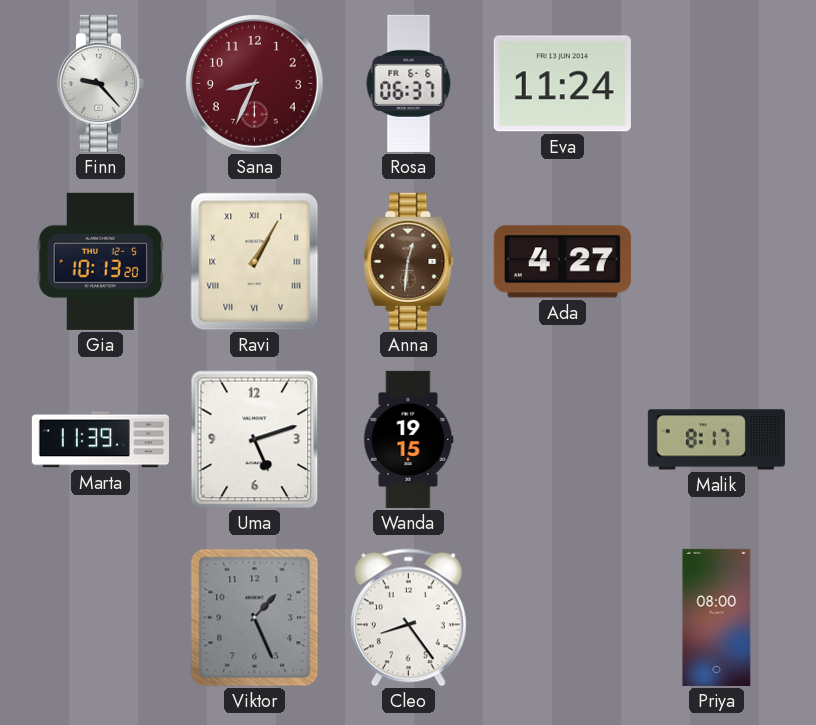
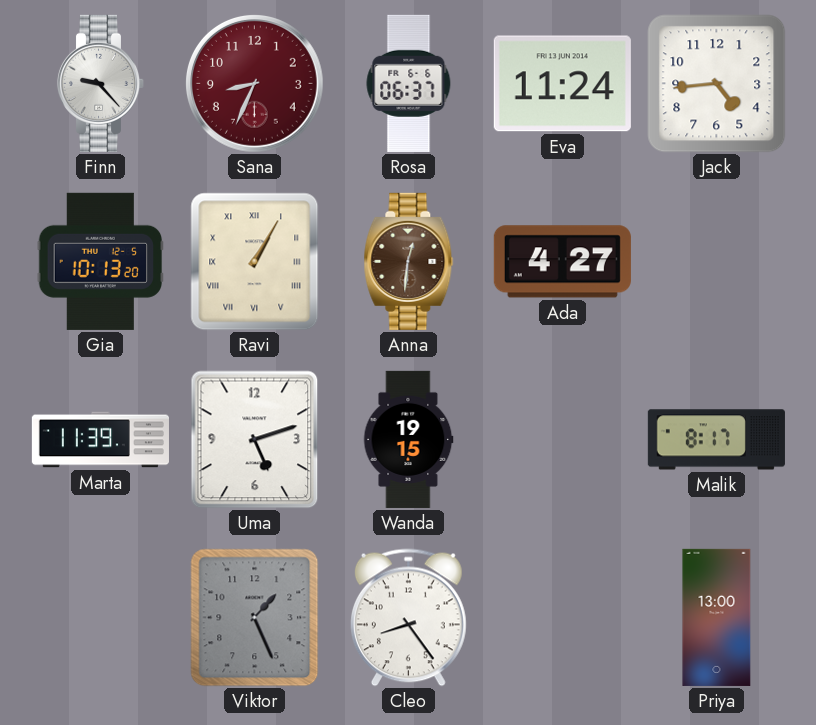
Jack: none -> 4:44 (717, 84)
Priya: 08:00 -> 13:00 (717, 617)
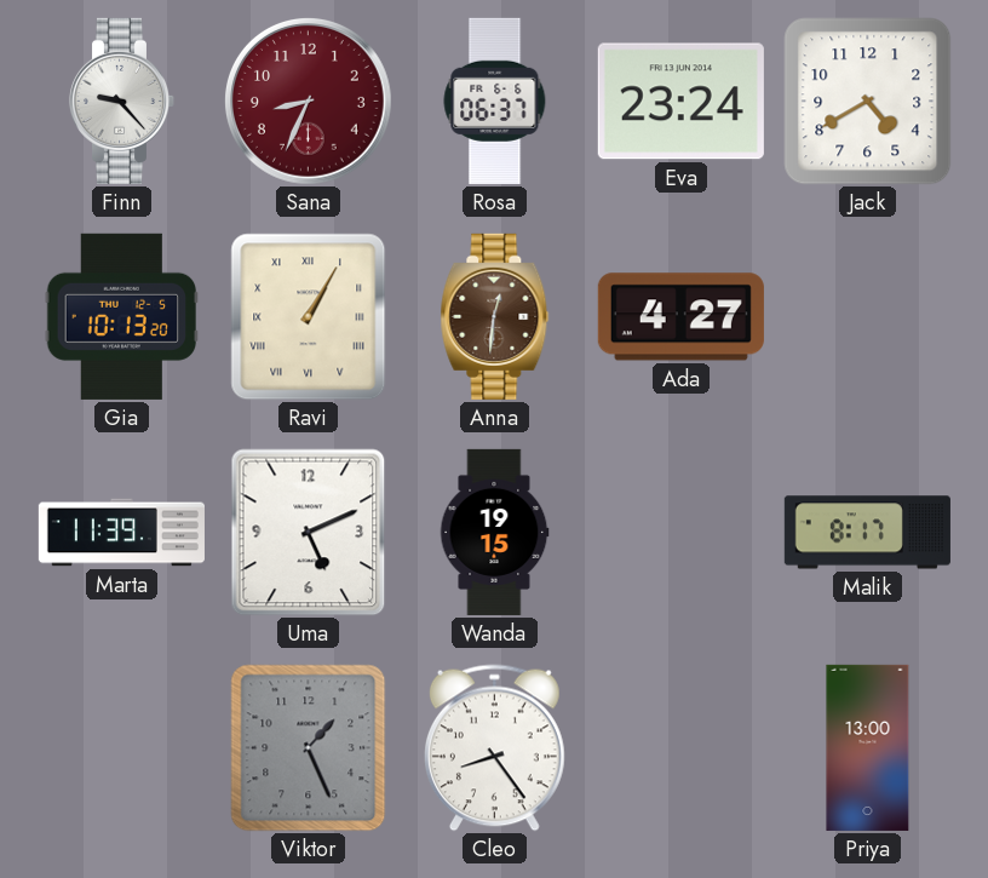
Eva: 11:24 -> 23:24 (680, 102)
Jack: 4:44 -> 4:40 (868, 102)
Uma: 5:12 -> 5:11 (309, 533)
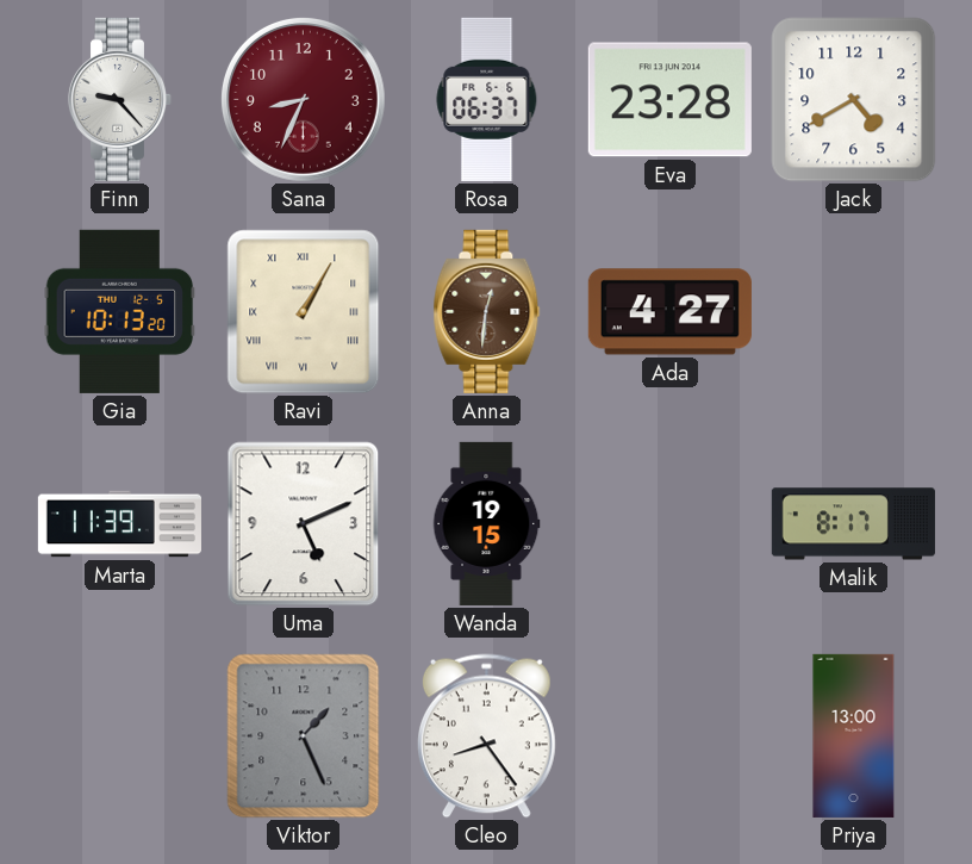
Eva: 23:24 -> 23:28 (669, 100)
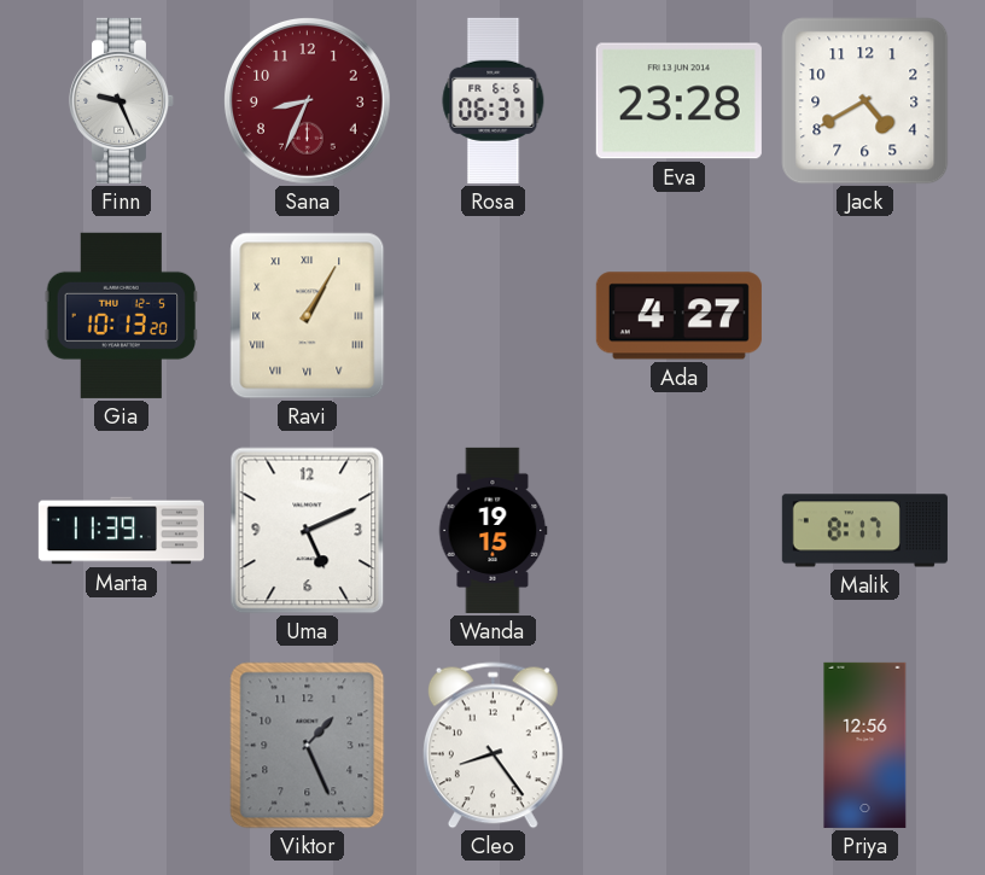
Finn: 9:23 -> 9:26 (122, 100)
Anna: 12:31 -> none (487, 311)
Priya: 13:00 -> 12:56 (865, 745)
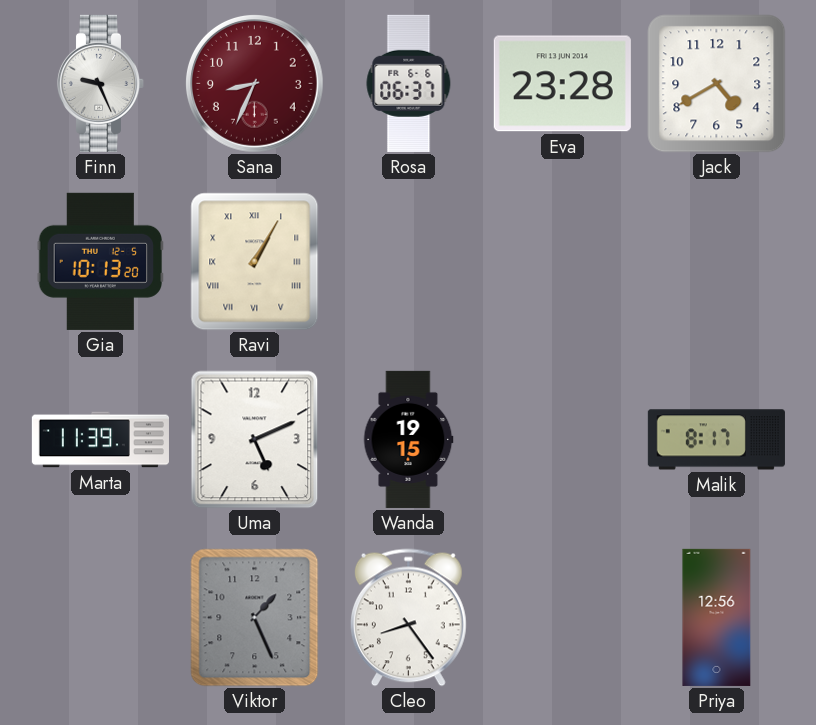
Ada: 4:27 -> none (678, 316)
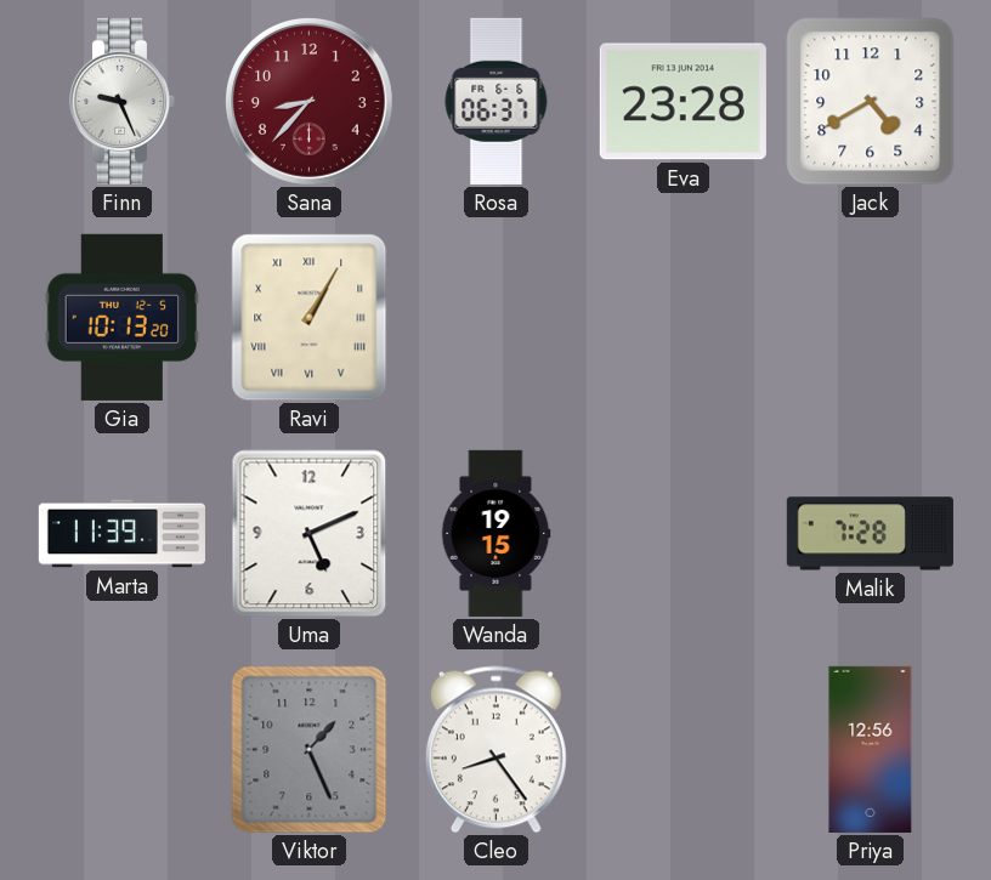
Sana: 8:34 -> 8:37 (310, 102)
Malik: 8:17 -> 7:28 (870, 534)
